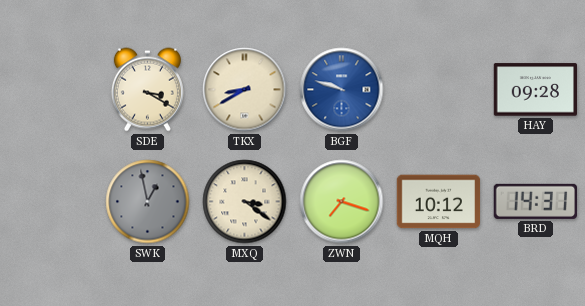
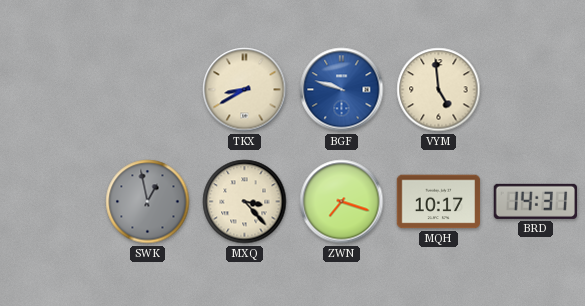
SDE: 3:20 -> none (147, 90)
VYM: none -> 4:59 (439, 90)
HAY: 09:28 -> none (536, 90)
MXQ: 3:21 -> 3:23 (245, 202)
MQH: 10:12 -> 10:17 (439, 202)
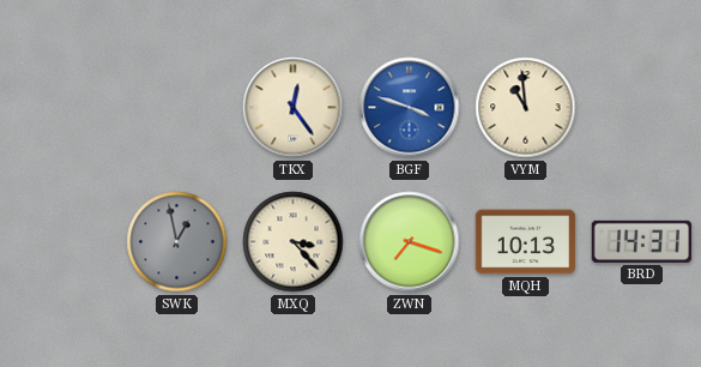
TKX: 8:40 -> 12:24 (294, 108)
BGF: 9:48 -> 3:48 (410, 108)
VYM: 4:59 -> 10:59 (526, 108)
MQH: 10:17 -> 10:13 (526, 242)
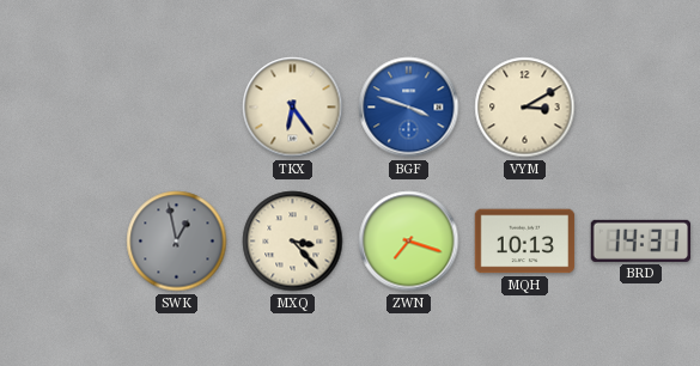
TKX: 12:24 -> 6:24 (293, 108)
VYM: 10:59 -> 3:10 (525, 108)
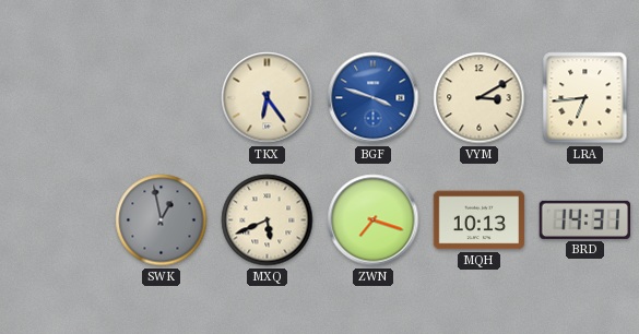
LRA: none -> 6:44 (585, 98)
MXQ: 3:23 -> 5:41 (268, 220)
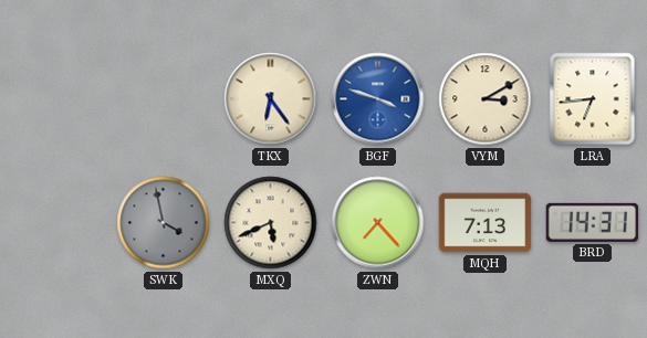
SWK: 12:58 -> 3:58 (164, 223)
ZWN: 7:18 -> 7:23 (378, 223)
MQH: 10:13 -> 7:13 (486, 223)
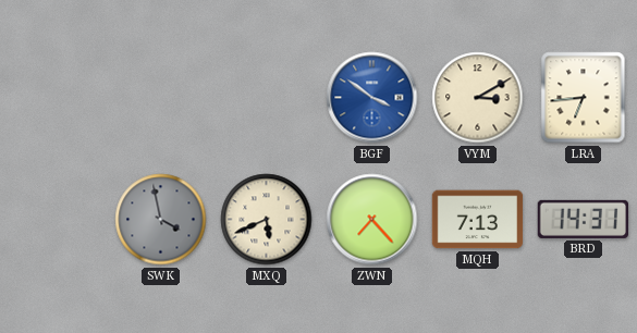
TKX: 6:24 -> none (271, 99)
BGF: 3:48 -> 3:51 (372, 98)
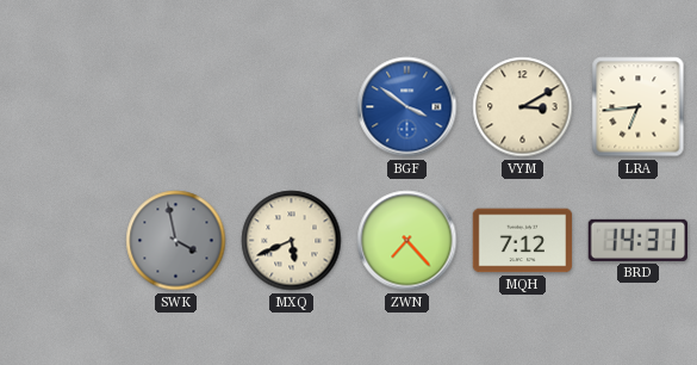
MQH: 7:13 -> 7:12 (523, 241)
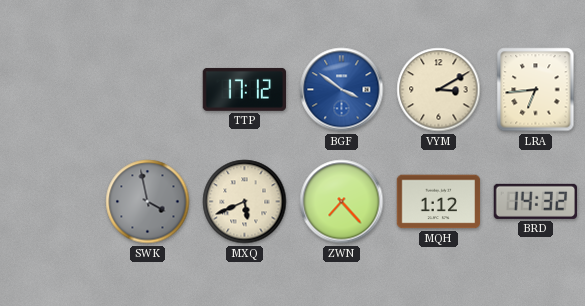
TTP: none -> 17:12 (244, 89)
MQH: 7:12 -> 1:12 (439, 202)
BRD: 14:31 -> 14:32 (535, 201)
